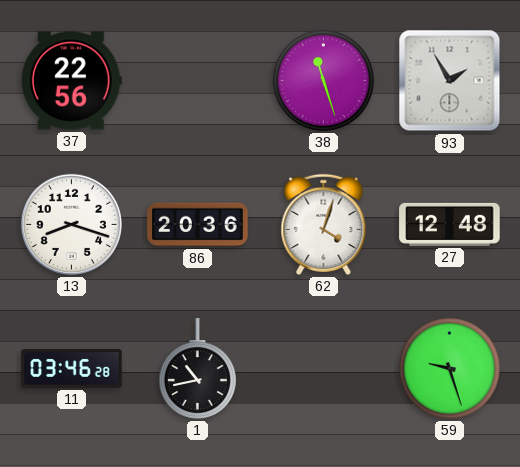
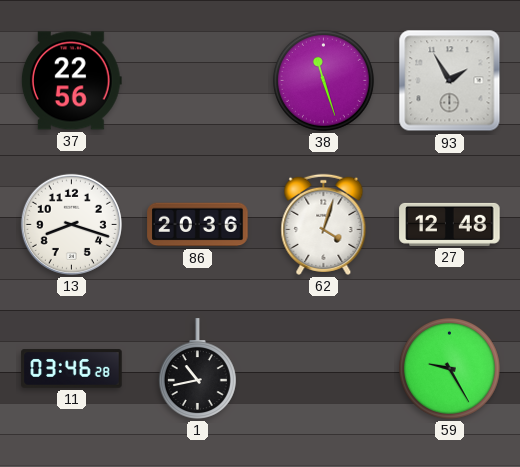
59: 9:27 -> 9:25 (449, 368)
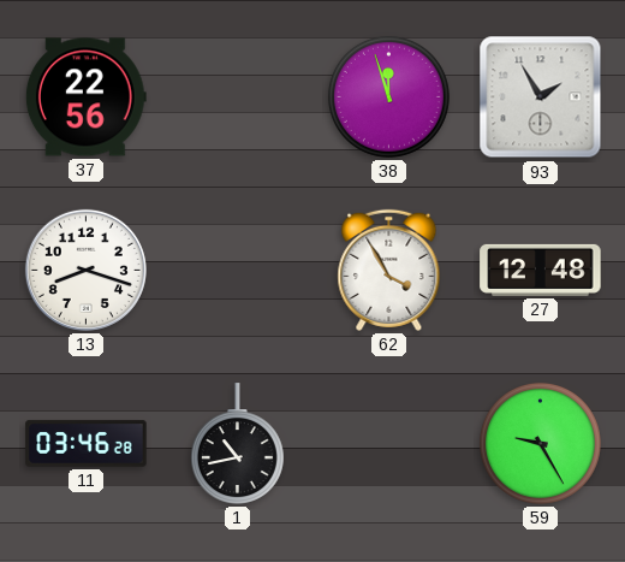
38: 11:27 -> 11:57 (388, 96)
86: 20:36 -> none (198, 225)
62: 4:03 -> 3:55 (389, 270)
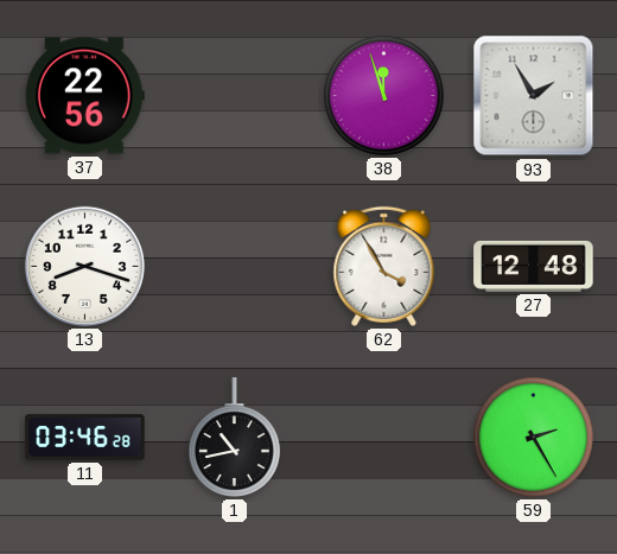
59: 9:25 -> 2:25 (533, 437)
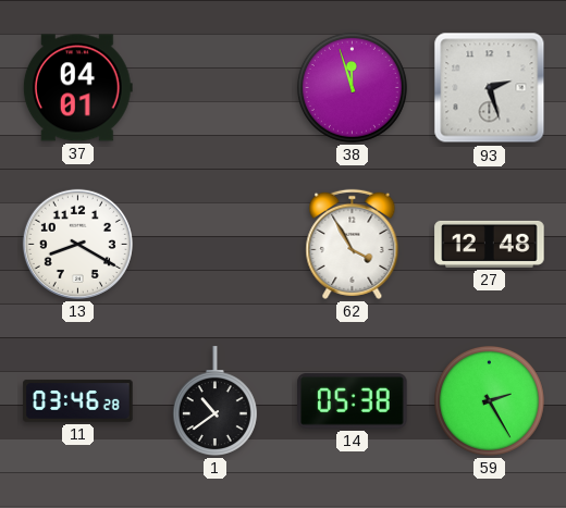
37: 22:56 -> 04:01 (77, 88)
93: 1:55 -> 2:27 (490, 88)
13: 8:18 -> 8:20 (77, 244)
1: 10:43 -> 10:39 (214, 401)
14: none -> 05:38 (353, 401)
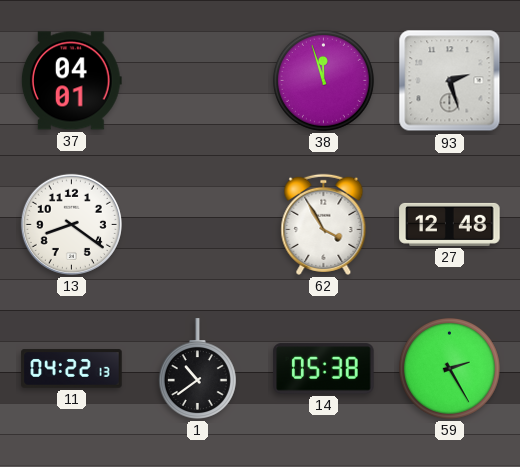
13: 8:20 -> 8:21 (71, 224)
11: 03:46 -> 04:22 (72, 369)
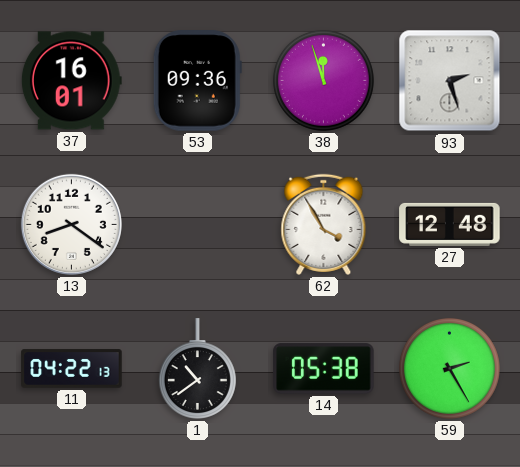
37: 04:01 -> 16:01 (71, 81)
53: none -> 09:36 (197, 81)
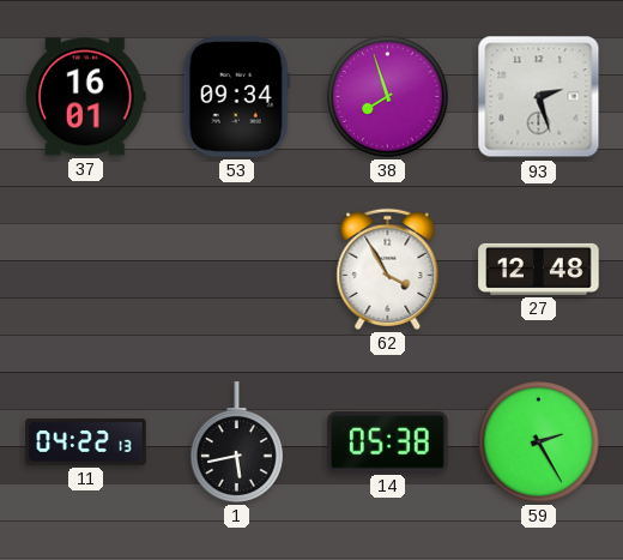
53: 09:36 -> 09:34 (236, 97)
38: 11:57 -> 7:57 (387, 96)
13: 8:21 -> none (71, 224)
1: 10:39 -> 5:43 (236, 442)
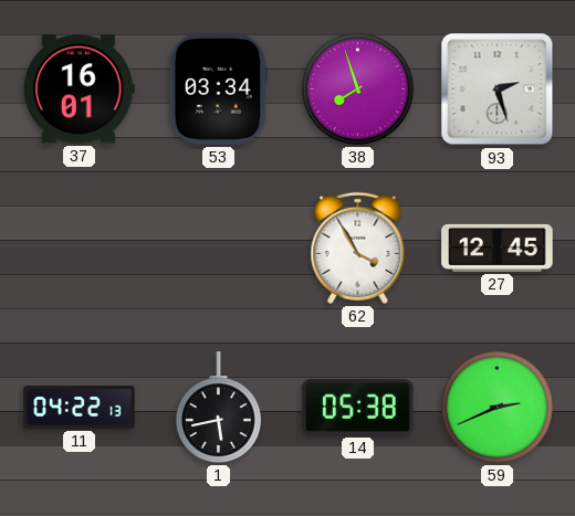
53: 09:34 -> 03:34 (218, 89)
27: 12:48 -> 12:45 (498, 248)
59: 2:25 -> 2:41 (496, 407)
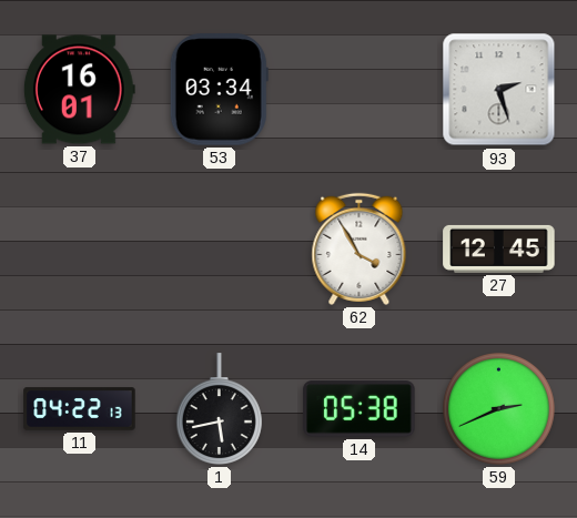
38: 7:57 -> none (357, 88)
